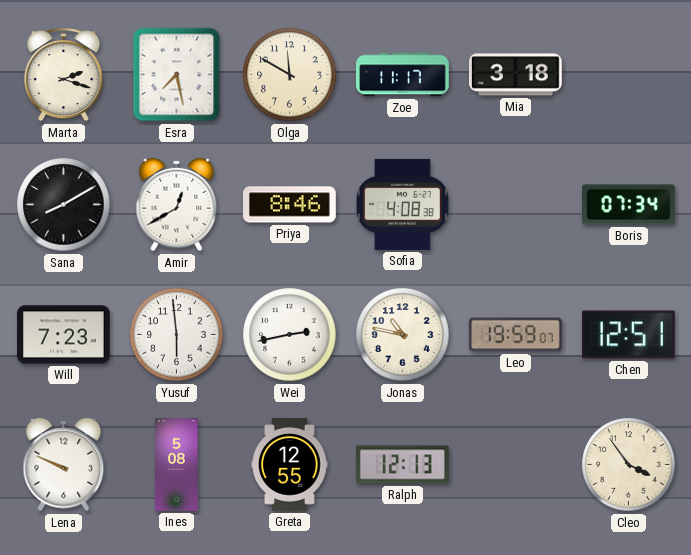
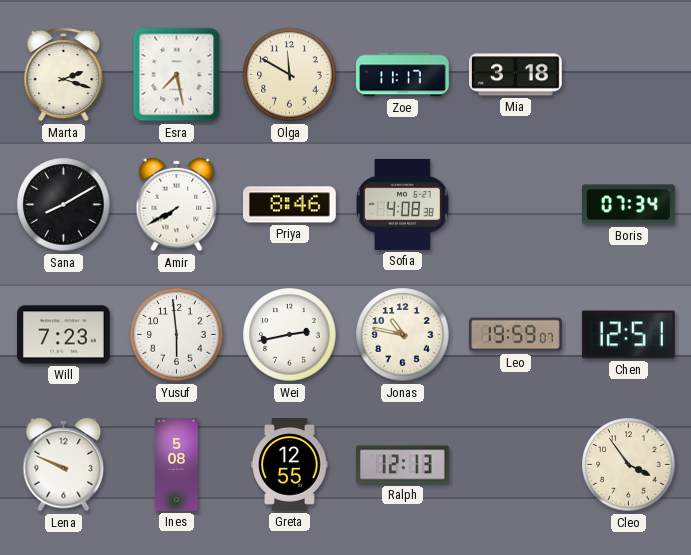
Amir: 12:40 -> 7:40 (177, 205)
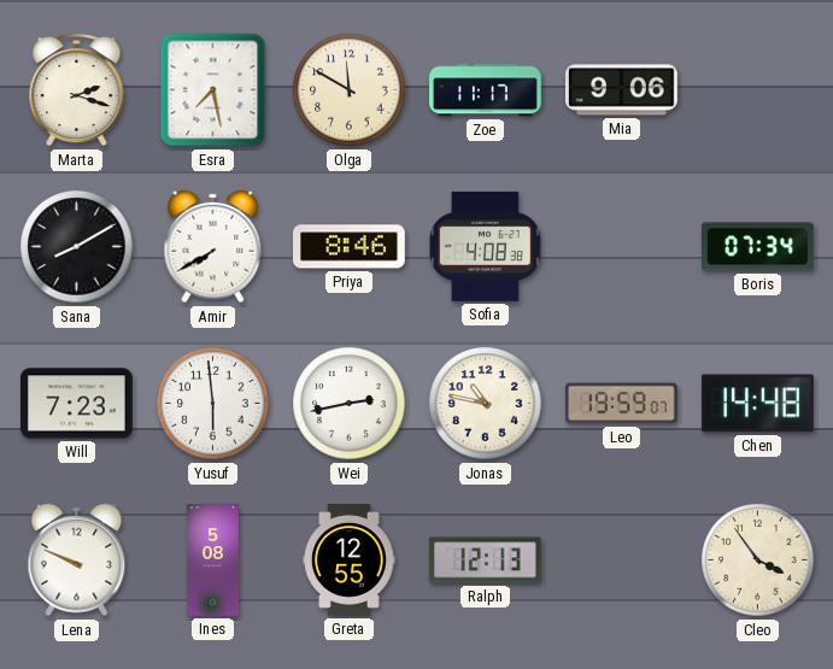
Mia: 3:18 -> 9:06 (622, 90)
Chen: 12:51 -> 14:48 (757, 404)
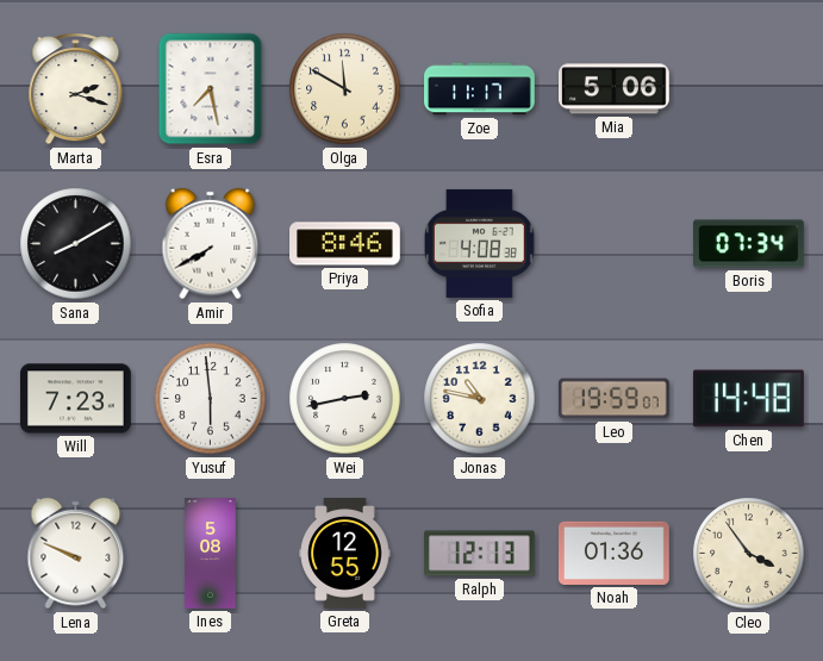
Mia: 9:06 -> 5:06 (615, 89)
Noah: none -> 01:36 (615, 553)
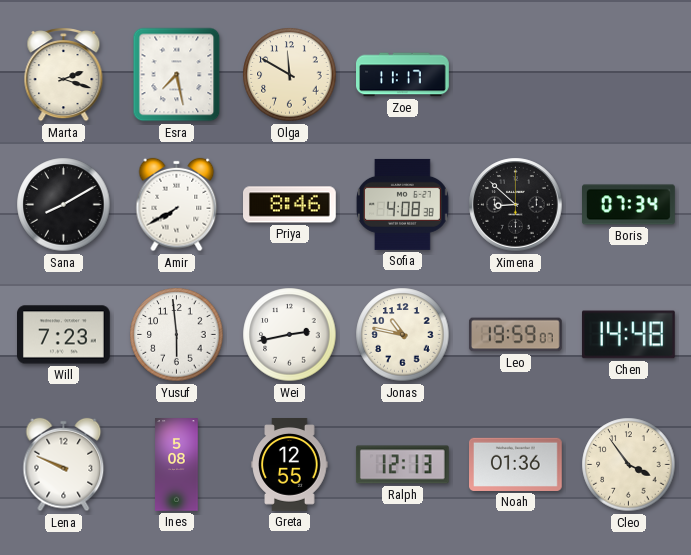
Mia: 5:06 -> none (615, 89)
Ximena: none -> 8:52 (516, 205)
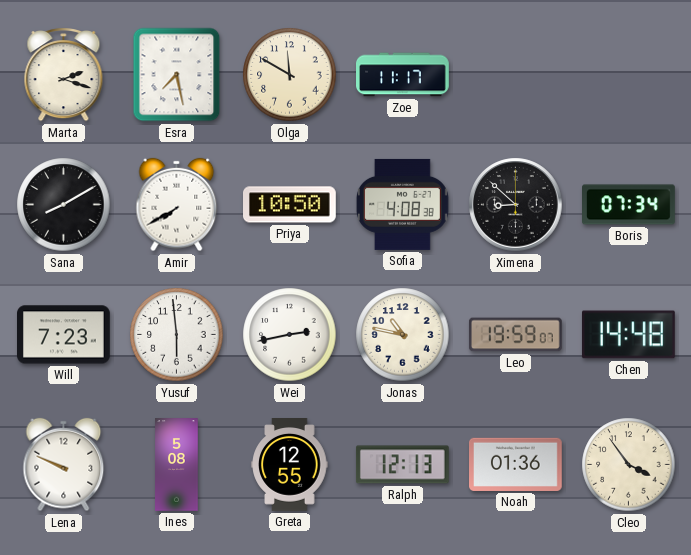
Priya: 8:46 -> 10:50 (290, 205)
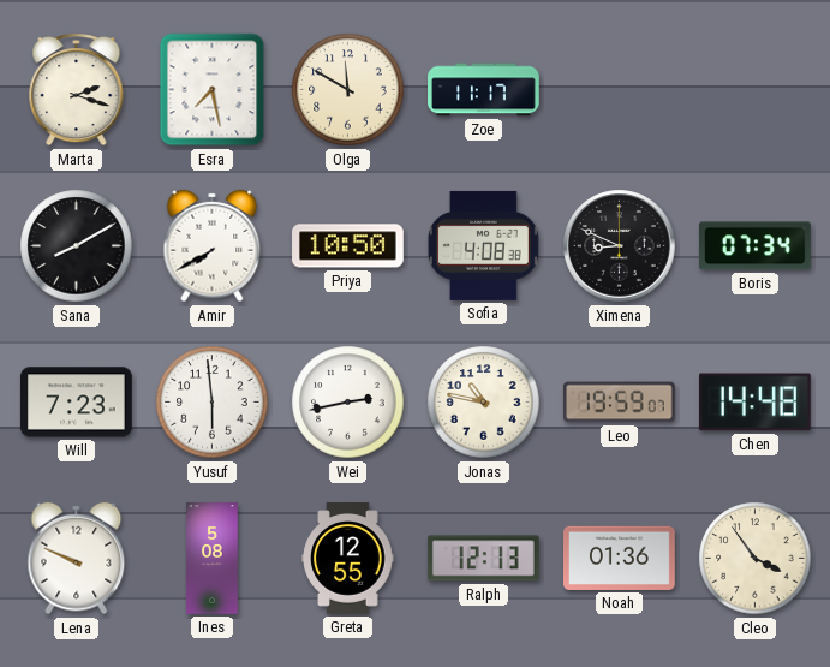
Ximena: 8:52 -> 8:49 (620, 246)
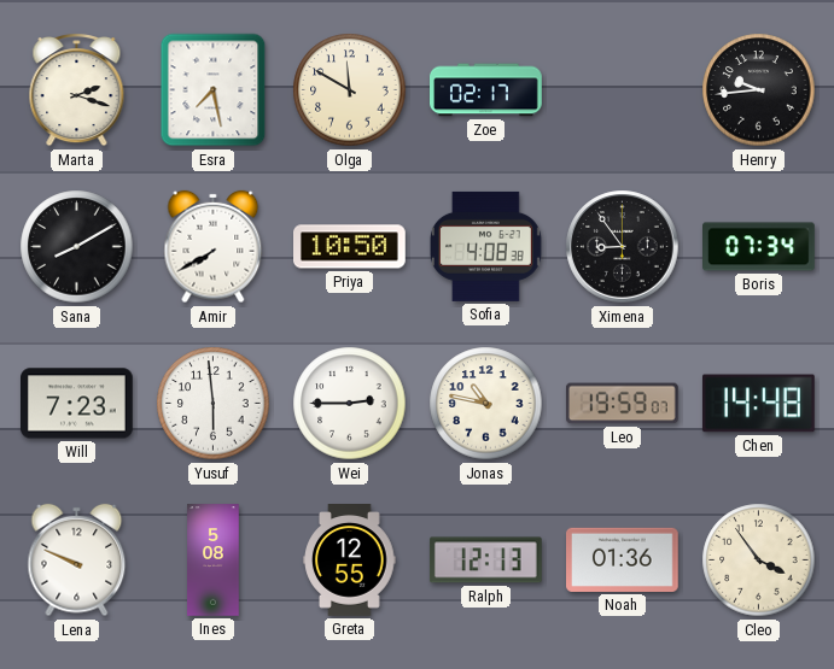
Zoe: 11:17 -> 02:17 (486, 90)
Henry: none -> 9:44 (759, 90)
Ximena: 8:49 -> 8:54 (623, 247)
Wei: 2:43 -> 2:45 (350, 404)
